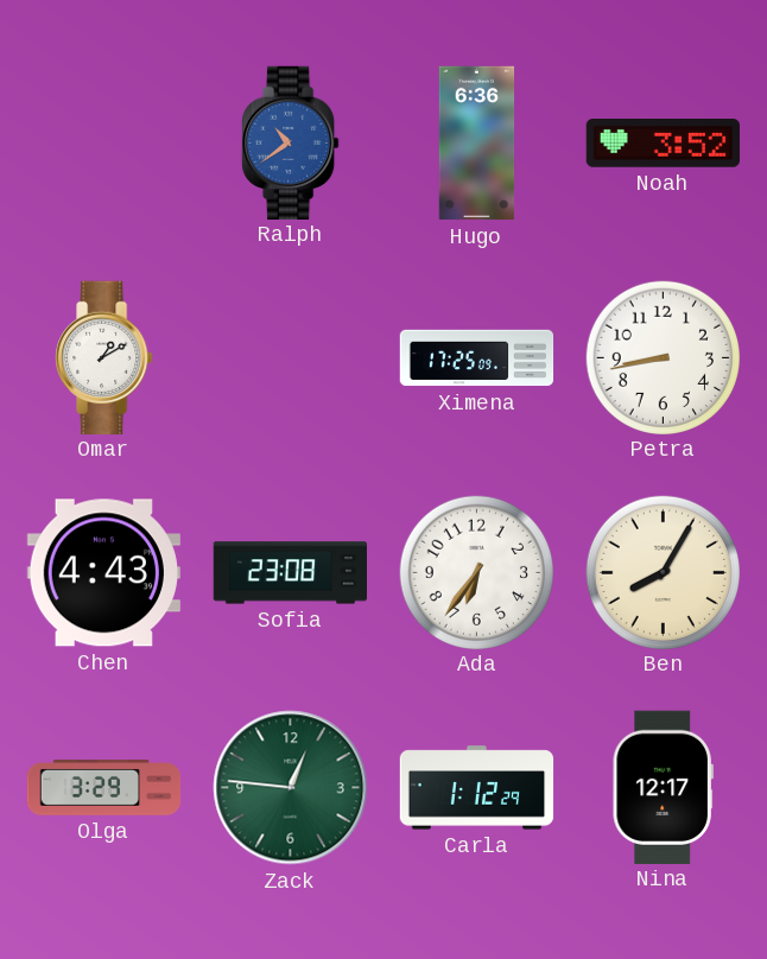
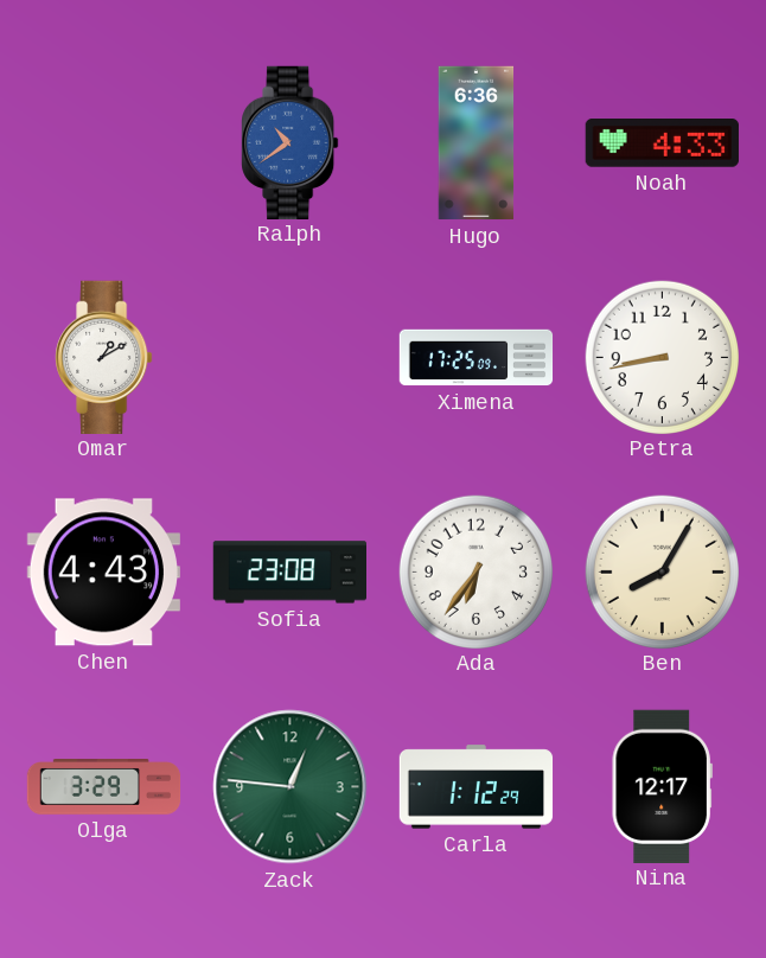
Noah: 3:52 -> 4:33 (662, 143)
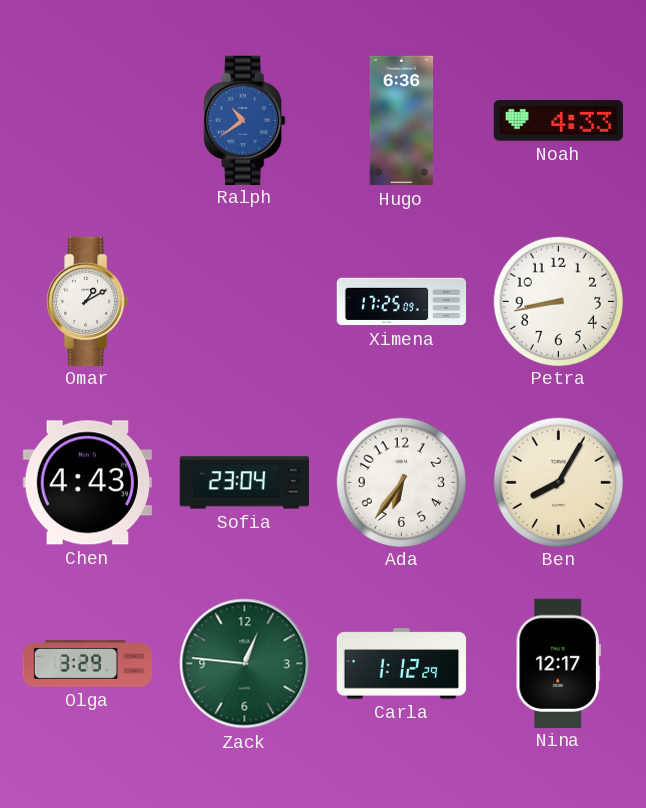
Sofia: 23:08 -> 23:04 (245, 483)
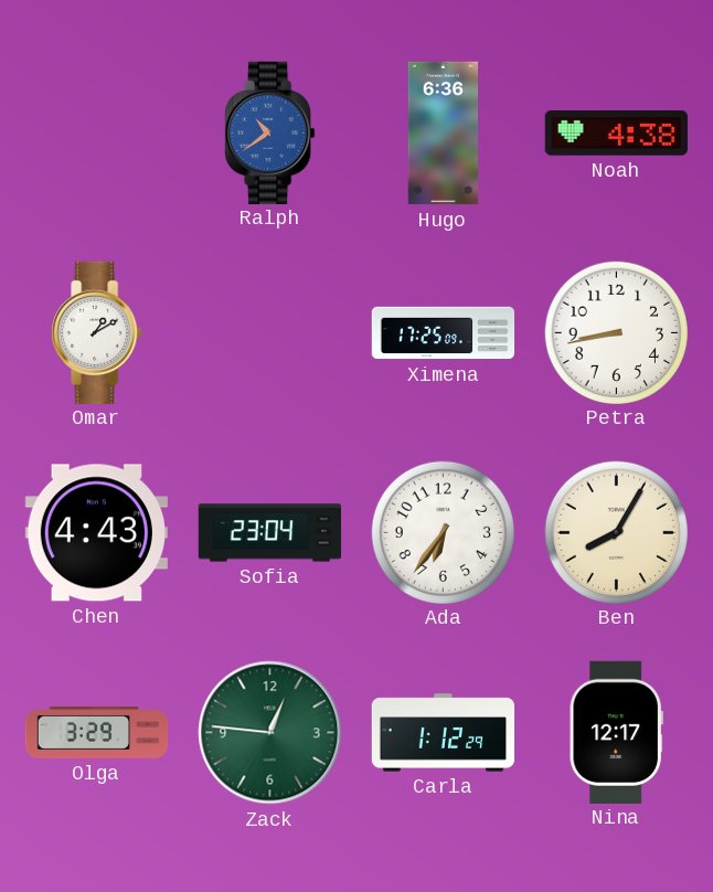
Noah: 4:33 -> 4:38 (616, 134)
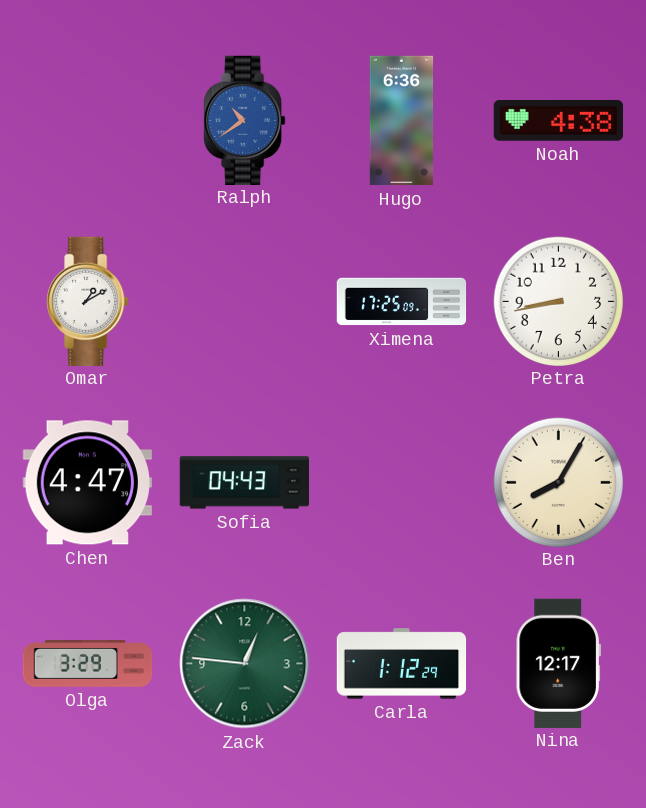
Chen: 4:43 -> 4:47 (87, 483)
Sofia: 23:04 -> 04:43 (245, 483)
Ada: 6:36 -> none (443, 532)
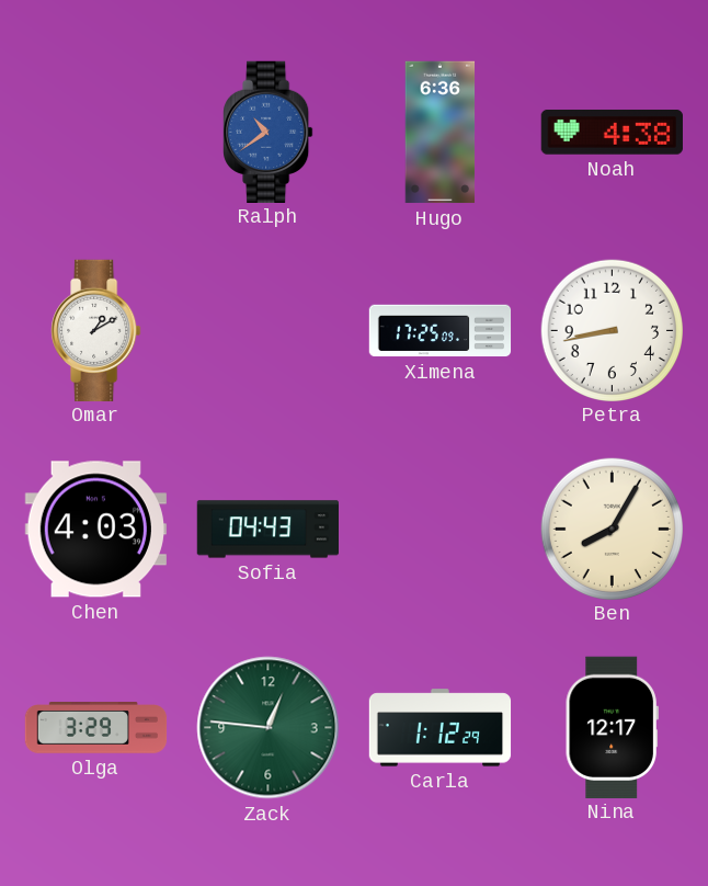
Chen: 4:47 -> 4:03 (95, 530)
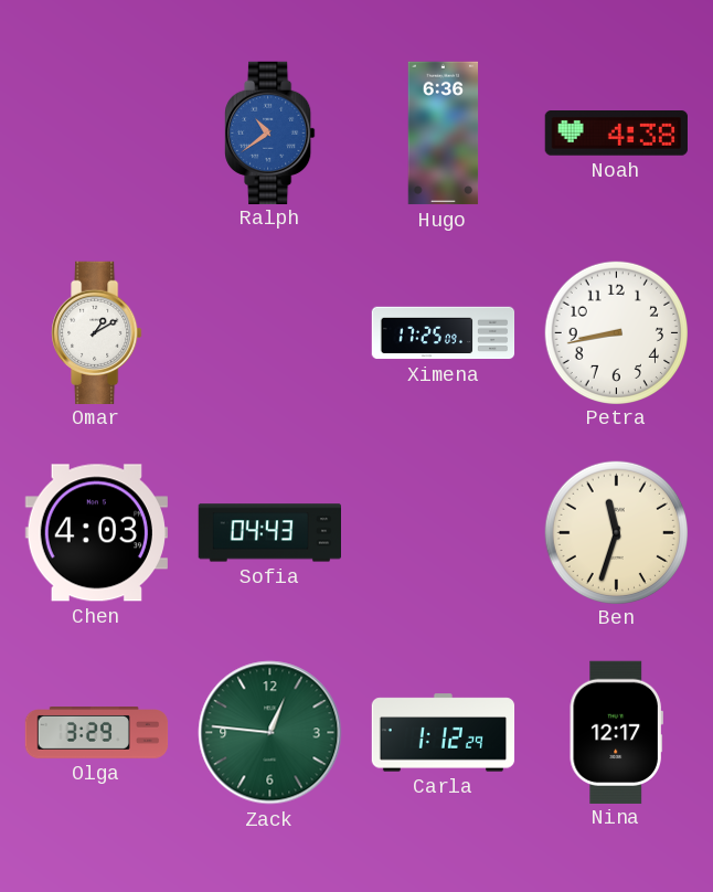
Ben: 8:05 -> 11:33 (616, 532)
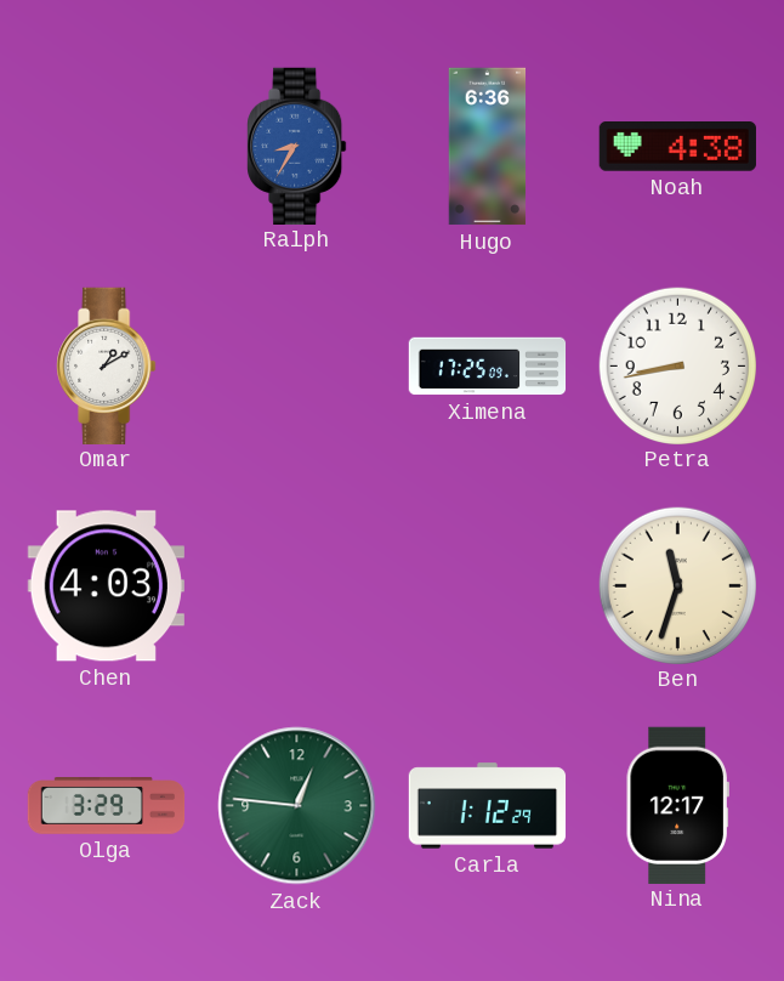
Ralph: 10:39 -> 8:35 (297, 146)
Sofia: 04:43 -> none (270, 533)
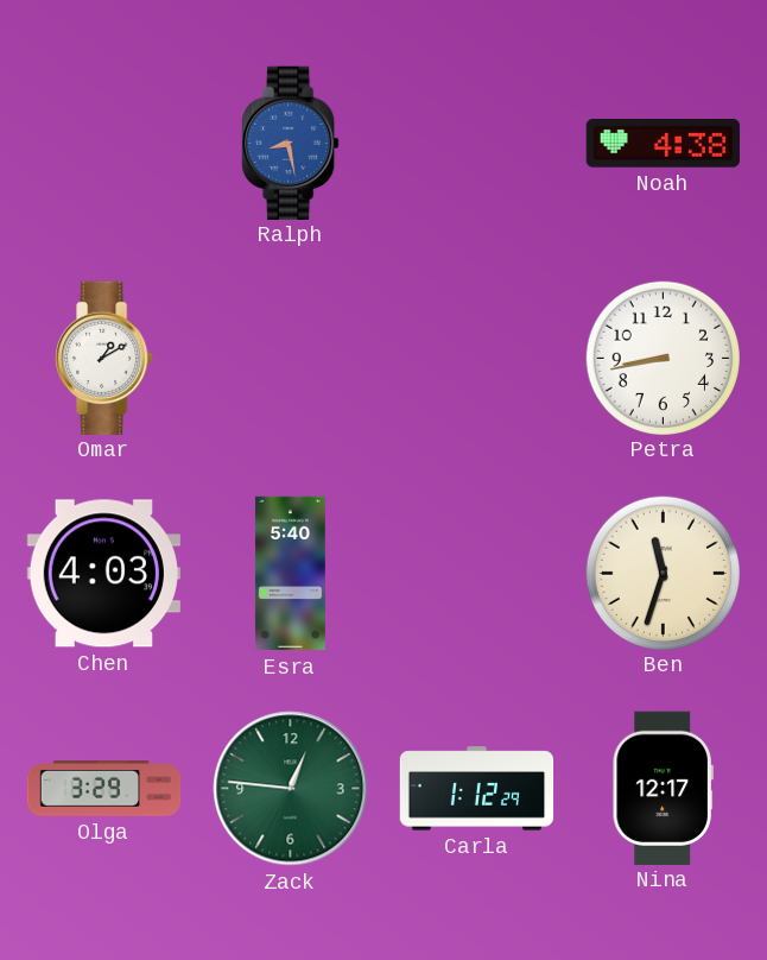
Ralph: 8:35 -> 8:28 (291, 143)
Hugo: 6:36 -> none (488, 147)
Ximena: 17:25 -> none (488, 367)
Esra: none -> 5:40 (290, 574)
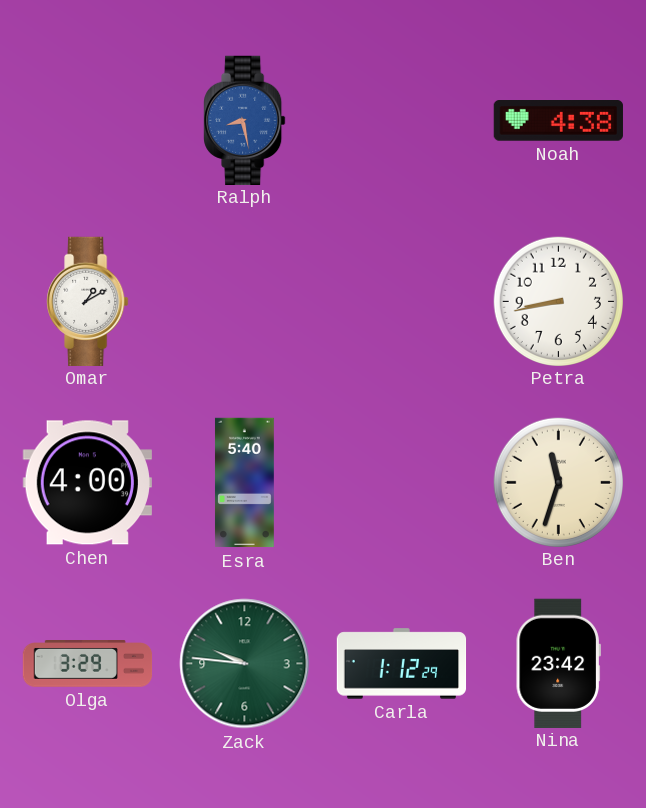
Chen: 4:03 -> 4:00 (87, 483)
Zack: 12:46 -> 9:46 (245, 664)
Nina: 12:17 -> 23:42 (558, 663)
